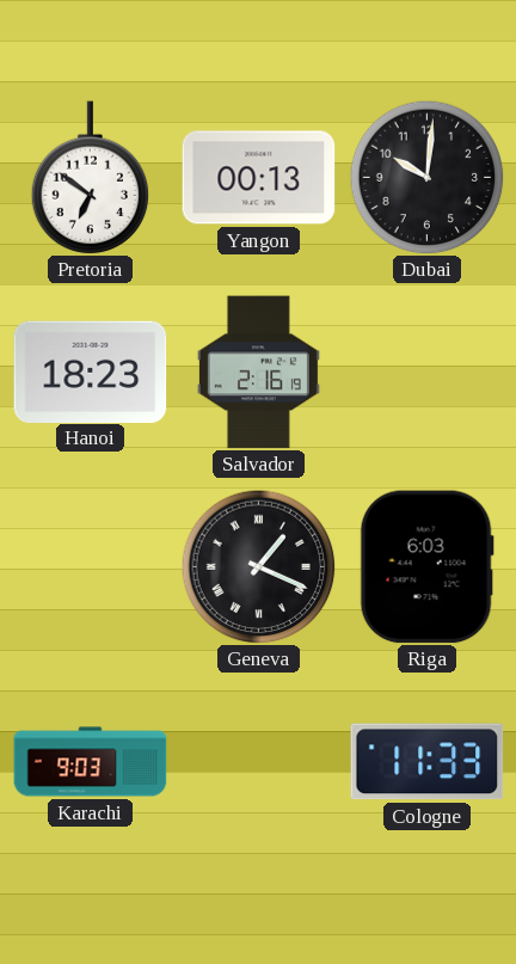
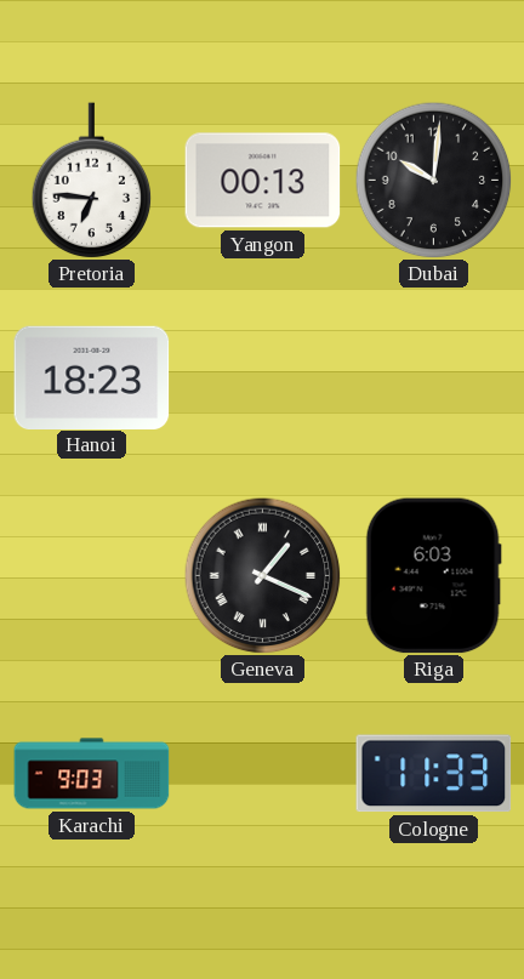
Pretoria: 6:51 -> 6:46 (92, 181)
Salvador: 2:16 -> none (258, 373)
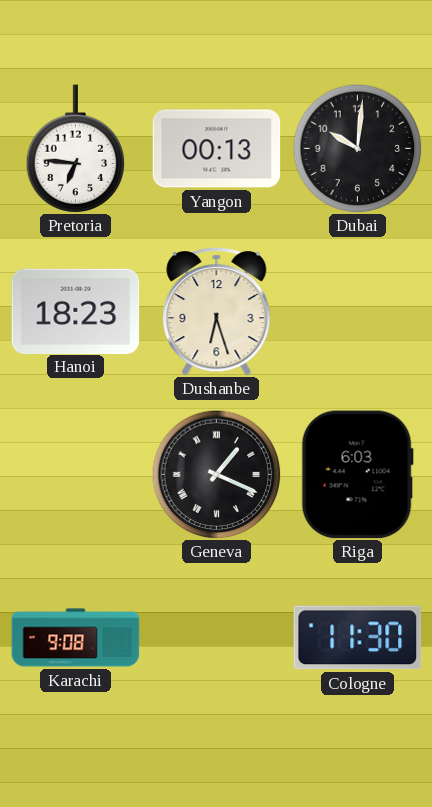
Dushanbe: none -> 6:27 (217, 312)
Karachi: 9:03 -> 9:08 (76, 638)
Cologne: 11:33 -> 11:30 (358, 638)
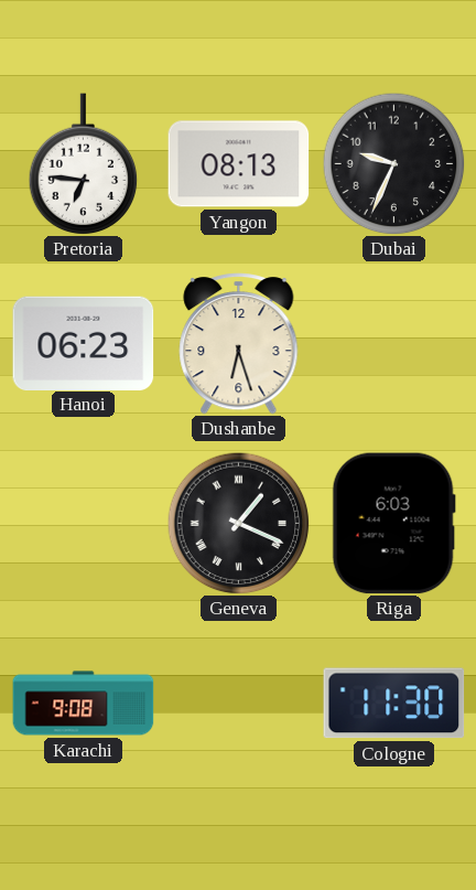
Yangon: 00:13 -> 08:13 (239, 164)
Dubai: 10:01 -> 9:34 (393, 163)
Hanoi: 18:23 -> 06:23 (84, 343)
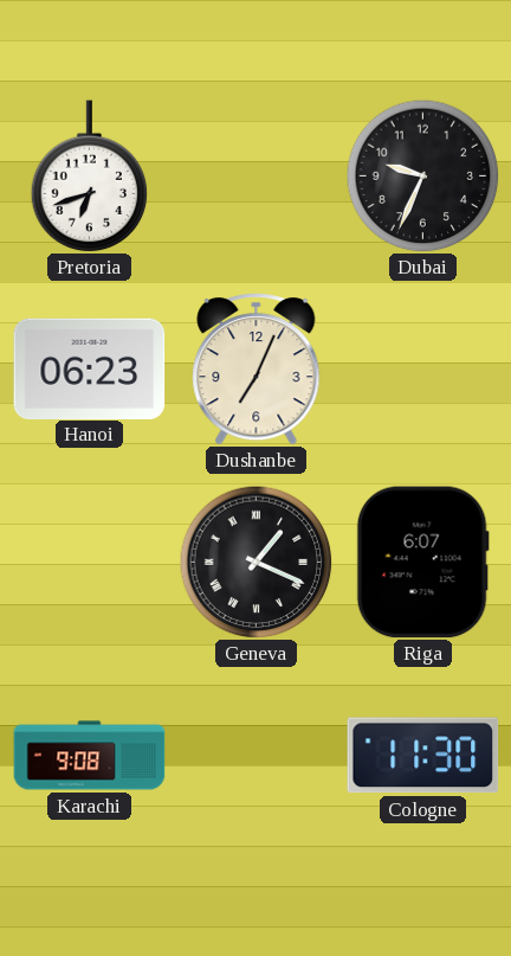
Pretoria: 6:46 -> 6:42 (90, 177)
Yangon: 08:13 -> none (239, 164)
Dushanbe: 6:27 -> 7:04 (257, 370)
Riga: 6:03 -> 6:07 (422, 563)
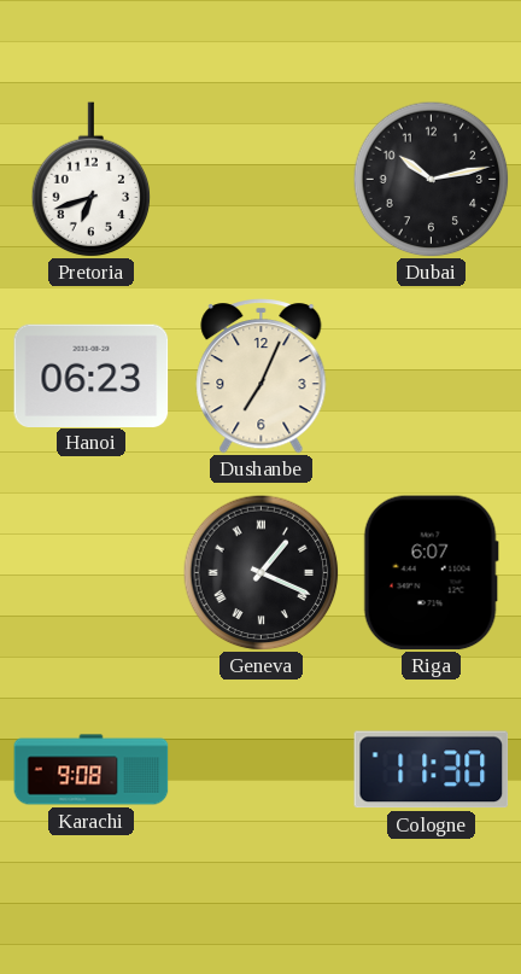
Dubai: 9:34 -> 10:13 (431, 179)
